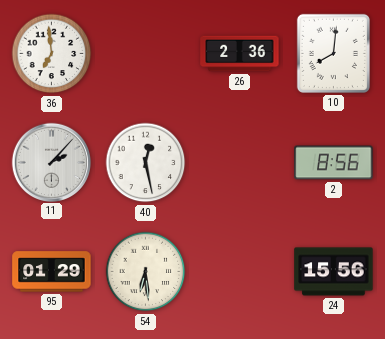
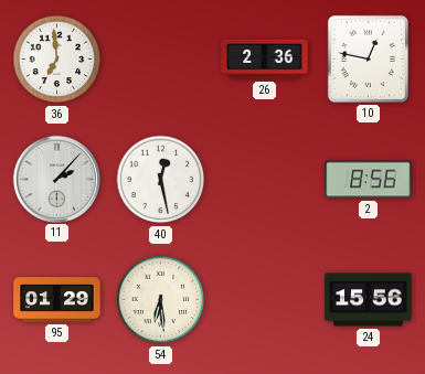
10: 8:01 -> 12:47 (368, 58)
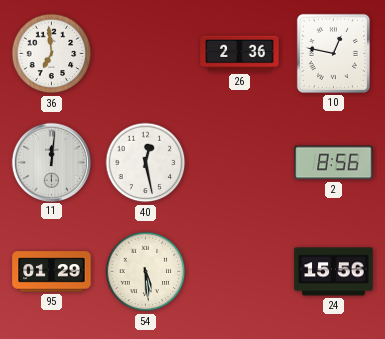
11: 2:07 -> 12:01 (51, 162)
54: 6:29 -> 5:29 (146, 272)
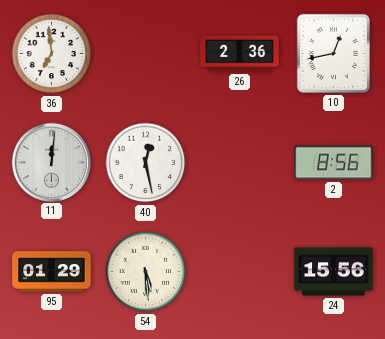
10: 12:47 -> 12:43 (333, 53)
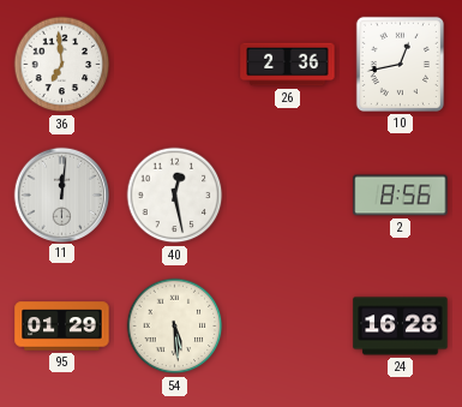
24: 15:56 -> 16:28 (401, 327)
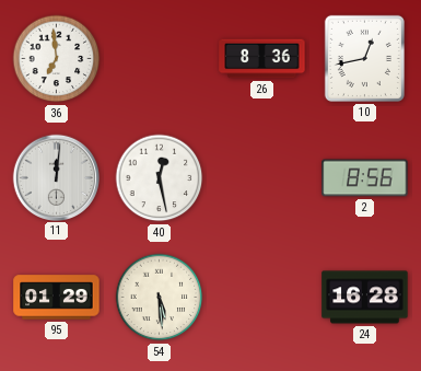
26: 2:36 -> 8:36 (262, 59)
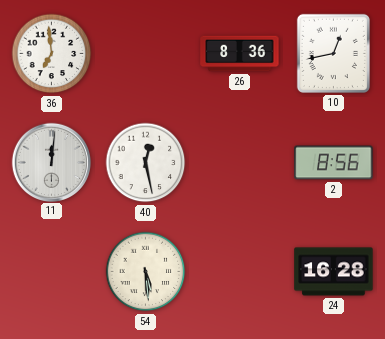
95: 01:29 -> none (57, 298)
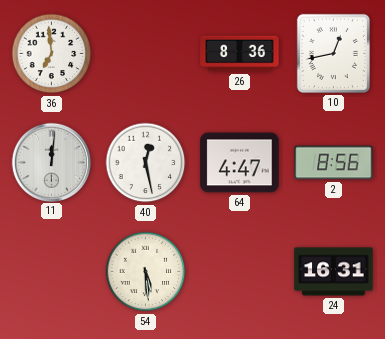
64: none -> 4:47 (240, 163)
24: 16:28 -> 16:31 (334, 272)
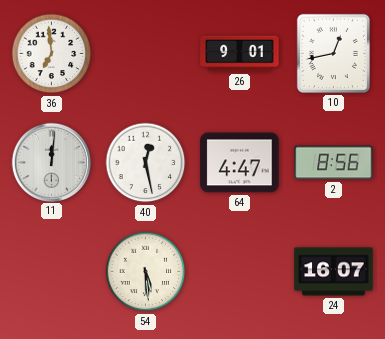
26: 8:36 -> 9:01 (240, 54)
24: 16:31 -> 16:07 (334, 272)
